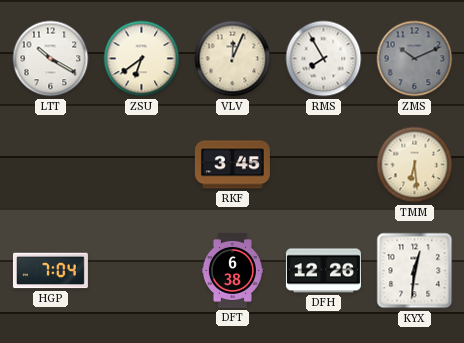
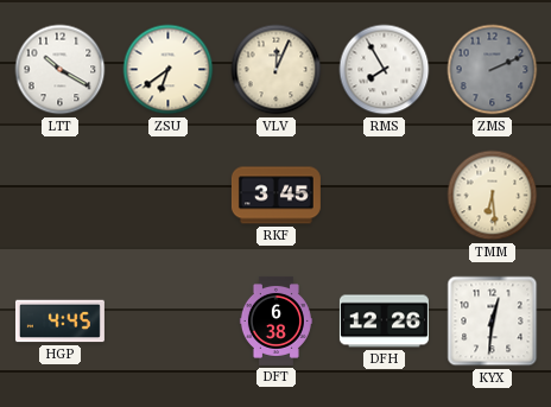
ZMS: 10:11 -> 2:11 (493, 70)
HGP: 7:04 -> 4:45 (59, 322)
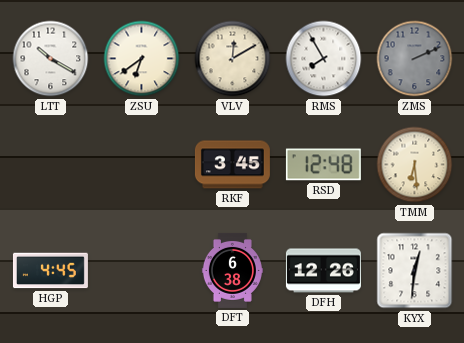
VLV: 12:04 -> 12:10 (233, 59)
RSD: none -> 12:48 (323, 165)
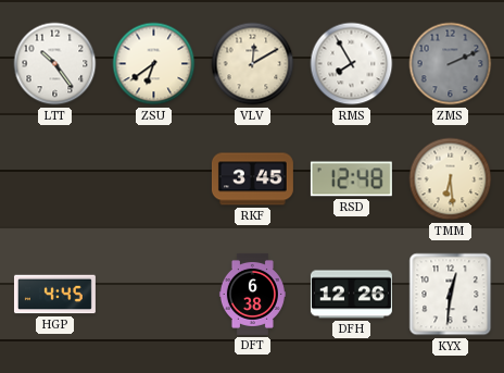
LTT: 10:20 -> 10:24 (55, 64)
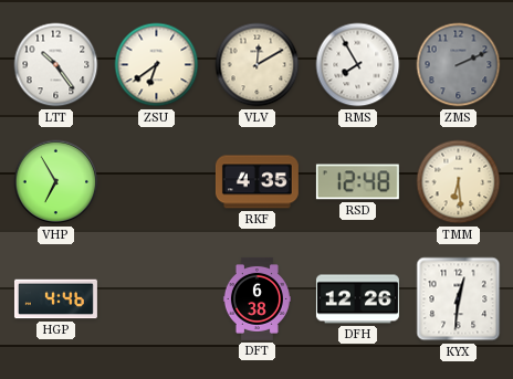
VHP: none -> 6:55 (56, 182)
RKF: 3:45 -> 4:35 (256, 182)
HGP: 4:45 -> 4:46 (55, 299)
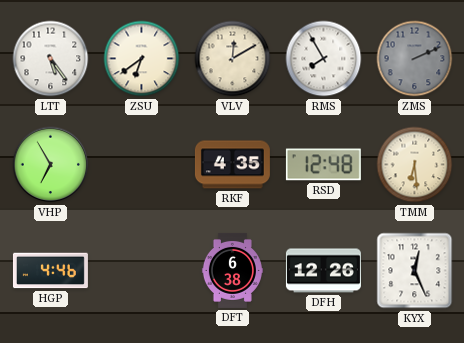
LTT: 10:24 -> 5:24 (51, 59)
KYX: 12:31 -> 12:26 (415, 271)
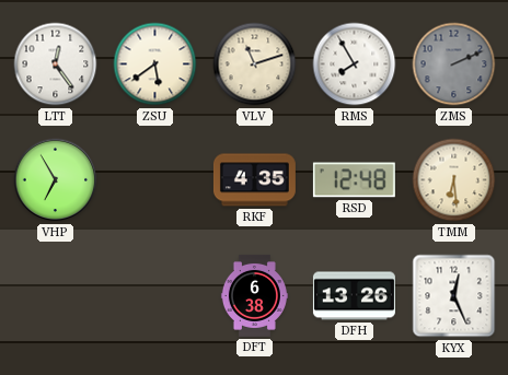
LTT: 5:24 -> 12:24 (56, 65)
ZSU: 6:39 -> 5:39 (155, 65)
VLV: 12:10 -> 11:12 (255, 65)
HGP: 4:46 -> none (50, 271)
DFH: 12:26 -> 13:26 (354, 296)
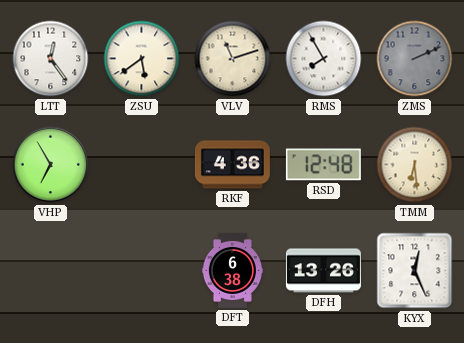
RKF: 4:35 -> 4:36 (232, 165)
